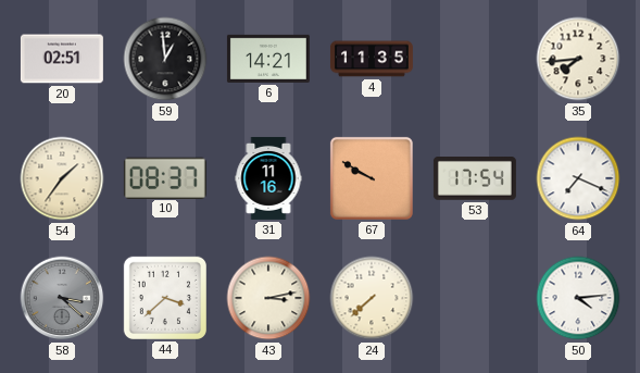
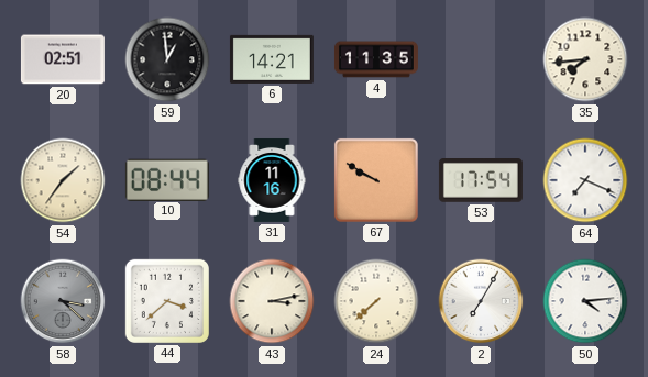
10: 08:37 -> 08:44 (167, 179)
2: none -> 7:05 (481, 301)
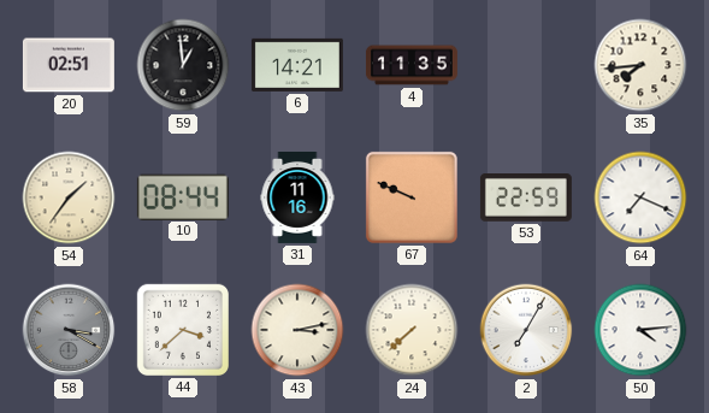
67: 9:50 -> 9:49 (412, 197)
53: 17:54 -> 22:59 (526, 199)
58: 3:22 -> 3:20 (69, 330)
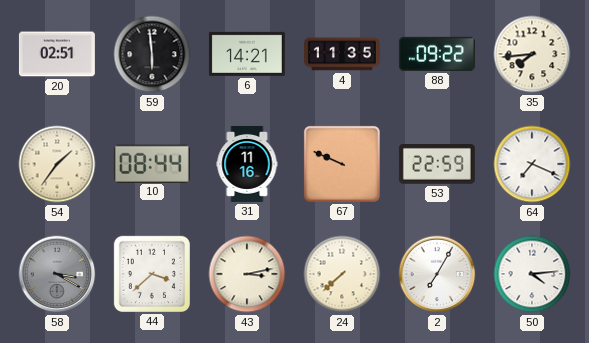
59: 12:59 -> 5:59 (152, 54)
88: none -> 09:22 (437, 54)
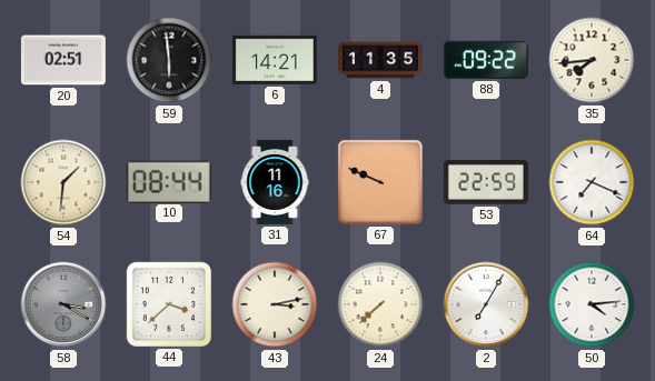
54: 1:36 -> 1:31 (63, 182)
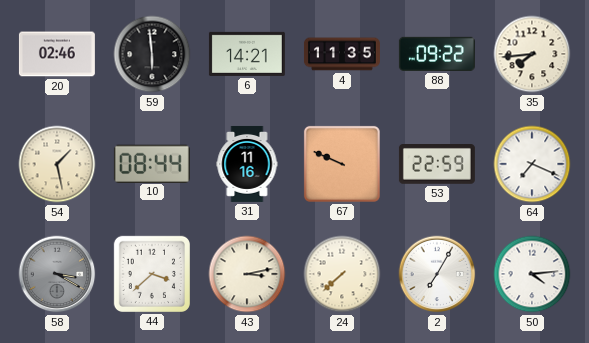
20: 02:51 -> 02:46 (57, 54)
54: 1:31 -> 1:28 (57, 164)
